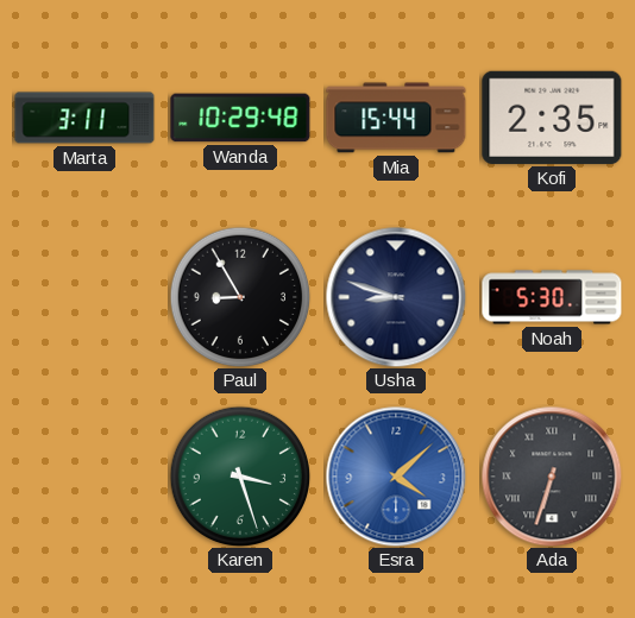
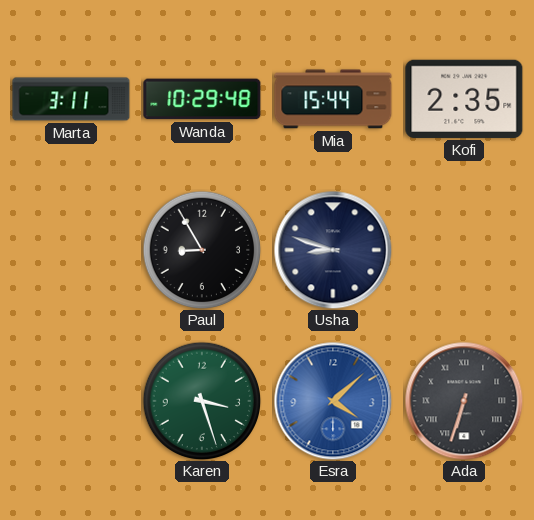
Noah: 5:30 -> none (552, 297)
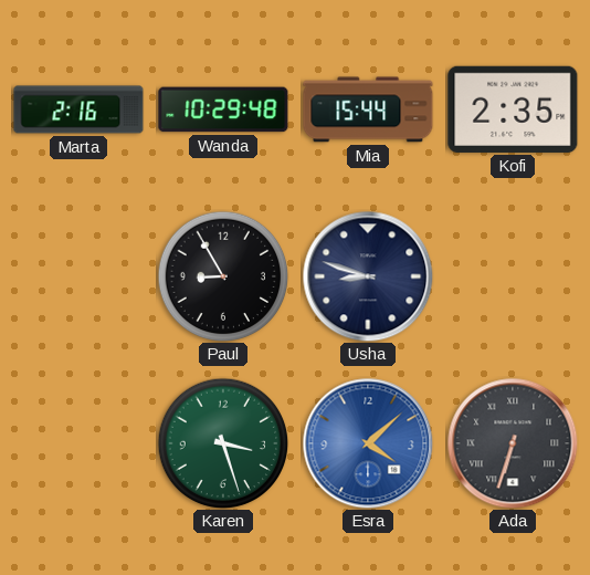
Marta: 3:11 -> 2:16 (78, 109)
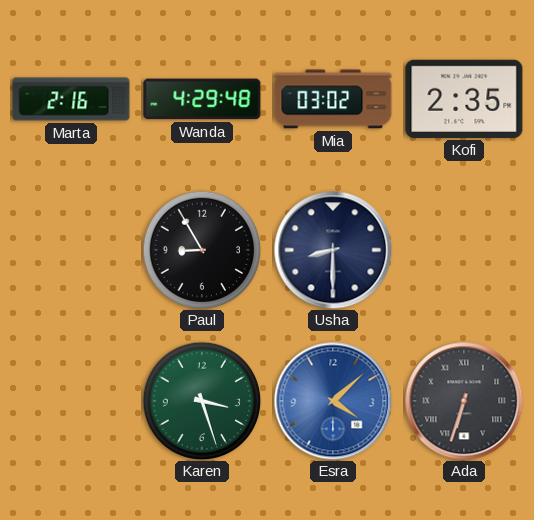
Wanda: 10:29 -> 4:29 (202, 99)
Mia: 15:44 -> 03:02 (333, 99)
Usha: 8:48 -> 8:30 (333, 250)
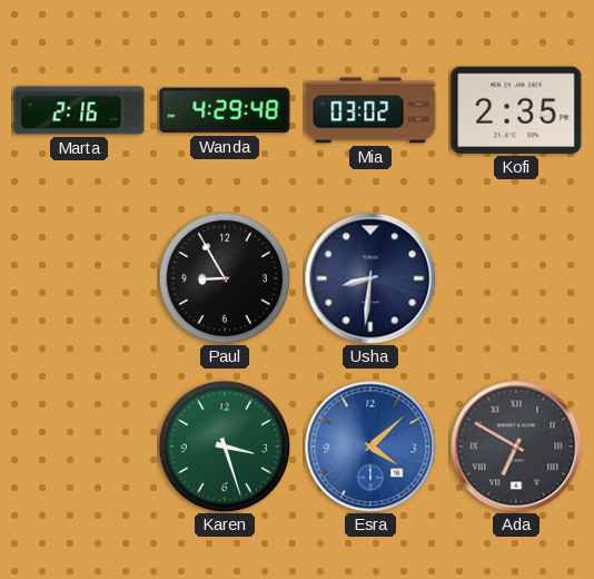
Usha: 8:30 -> 8:31 (370, 278)
Ada: 6:33 -> 6:50 (516, 446)
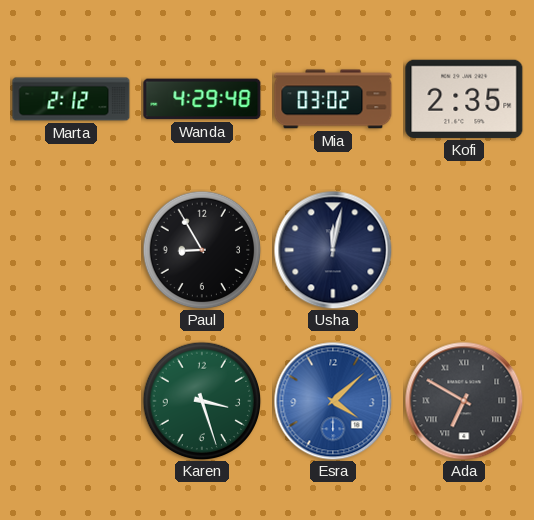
Marta: 2:16 -> 2:12 (71, 99)
Usha: 8:31 -> 12:02 (333, 250)
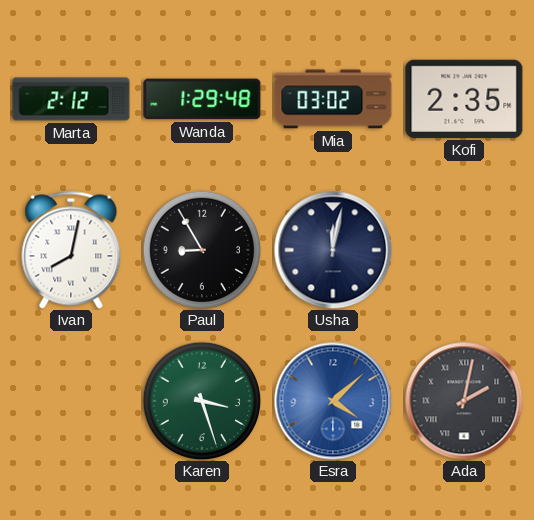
Wanda: 4:29 -> 1:29 (202, 99)
Ivan: none -> 8:02 (71, 250)
Ada: 6:50 -> 2:02 (464, 401)
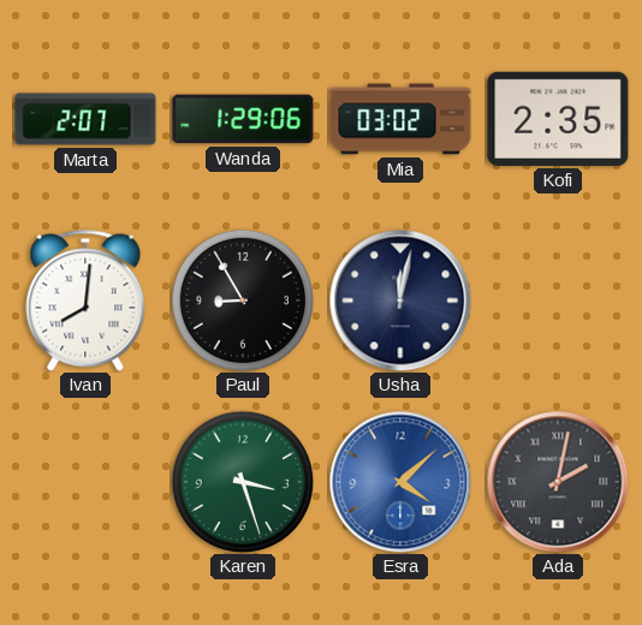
Marta: 2:12 -> 2:07 (85, 119)
Wanda: 1:29:48 -> 1:29:06 (243, 119)
Ivan: 8:02 -> 8:01 (85, 300)
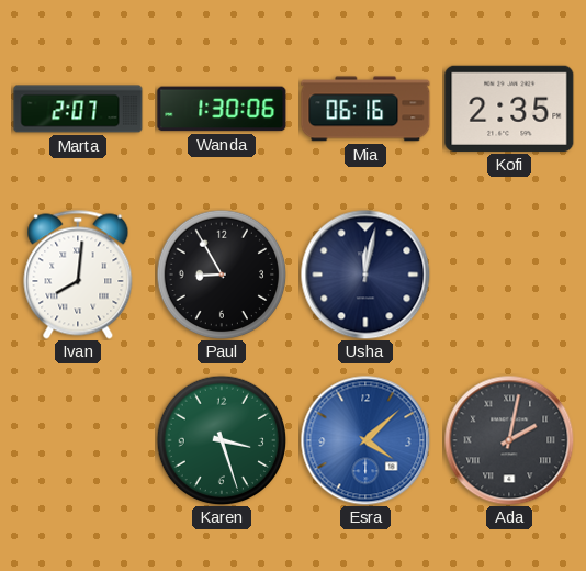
Wanda: 1:29 -> 1:30 (222, 109)
Mia: 03:02 -> 06:16 (365, 109)
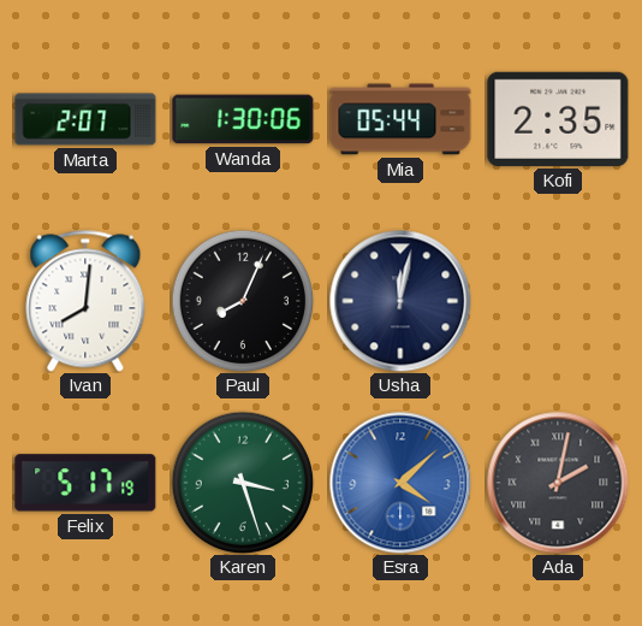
Mia: 06:16 -> 05:44 (400, 119)
Paul: 8:55 -> 8:04 (243, 301)
Felix: none -> 5:17 (85, 483)
